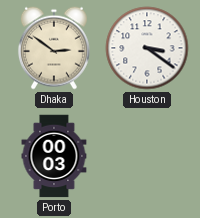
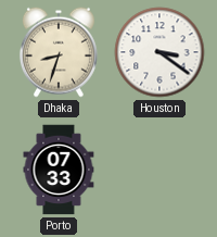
Dhaka: 2:51 -> 8:33 (59, 52)
Porto: 00:03 -> 07:33 (59, 170)
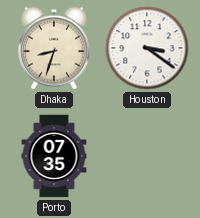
Porto: 07:33 -> 07:35 (54, 156)
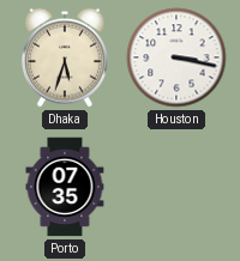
Dhaka: 8:33 -> 5:33 (65, 57)
Houston: 3:21 -> 3:17 (176, 57)
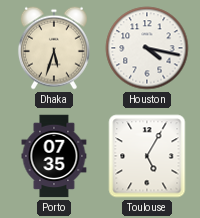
Houston: 3:17 -> 4:17 (147, 48)
Toulouse: none -> 5:05 (147, 156)
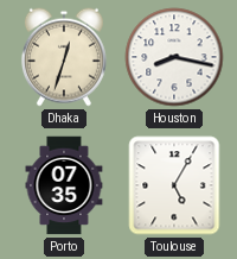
Dhaka: 5:33 -> 12:33 (64, 57)
Houston: 4:17 -> 8:17 (174, 57)
